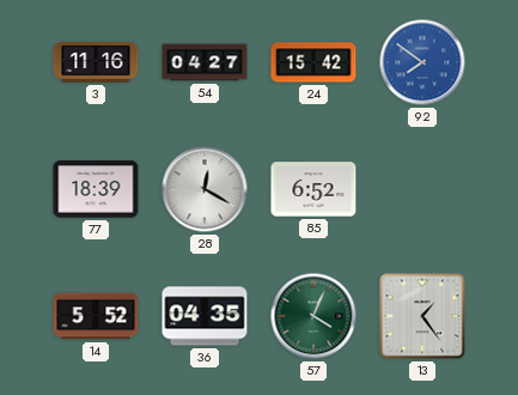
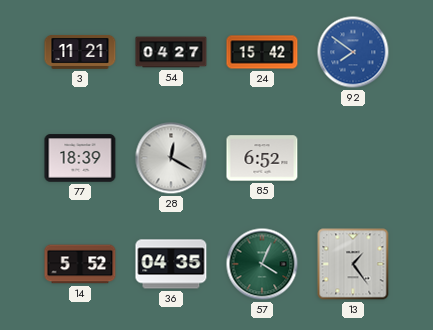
3: 11:16 -> 11:21 (80, 52)
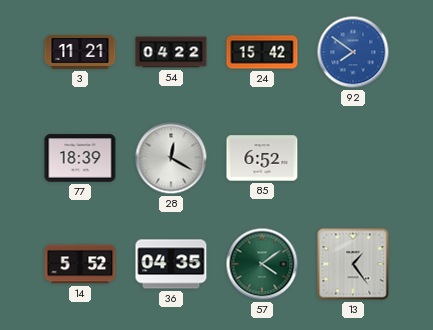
54: 04:27 -> 04:22 (171, 52)
57: 4:04 -> 4:09 (262, 264)
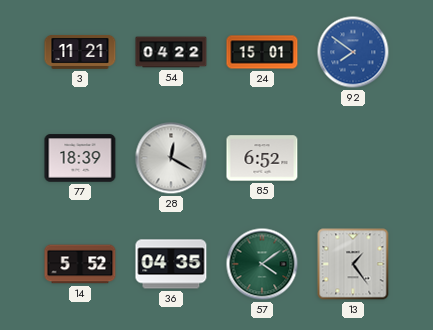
24: 15:42 -> 15:01 (262, 52)
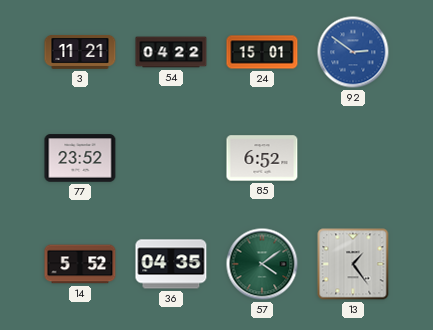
92: 7:51 -> 2:51 (353, 52)
77: 18:39 -> 23:52 (80, 158)
28: 12:20 -> none (171, 158)
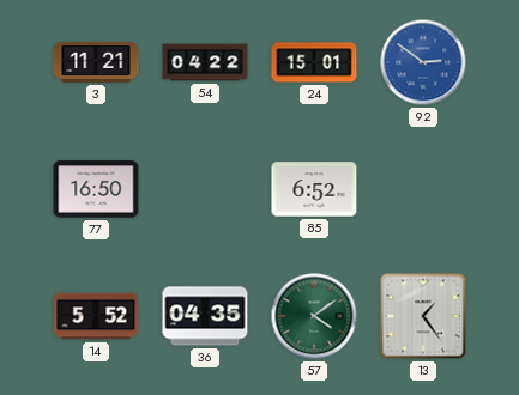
77: 23:52 -> 16:50 (96, 189)
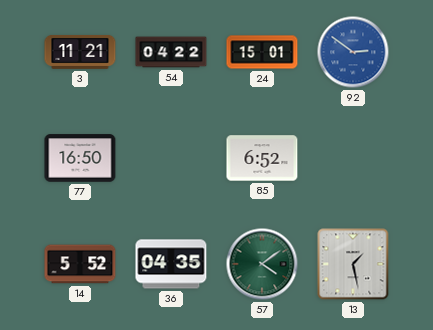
13: 1:24 -> 1:28 (353, 264)
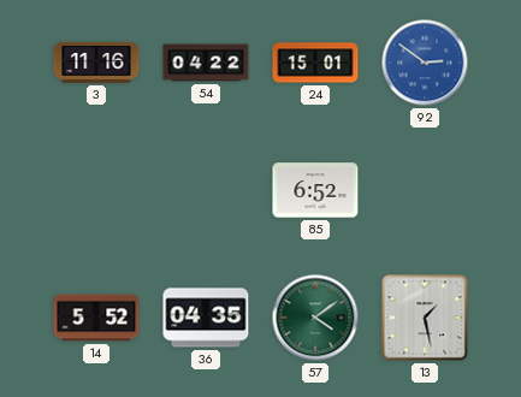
3: 11:21 -> 11:16 (96, 63)
77: 16:50 -> none (80, 158)
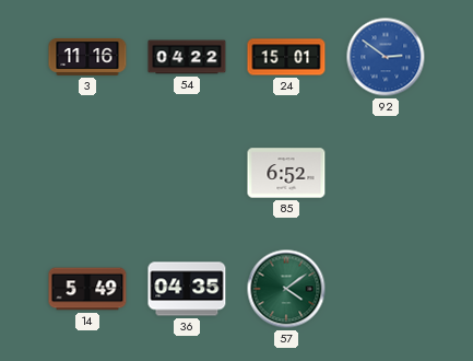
14: 5:52 -> 5:49 (87, 289)
13: 1:28 -> none (425, 318)
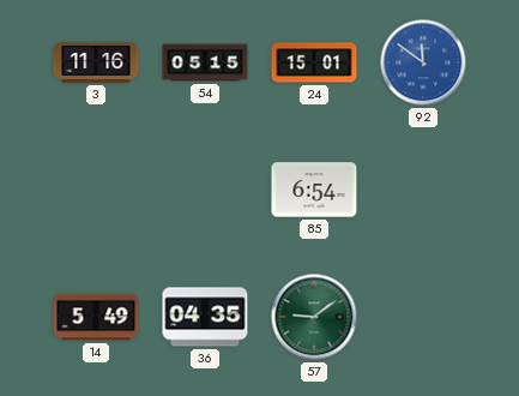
54: 04:22 -> 05:15 (205, 62)
92: 2:51 -> 11:51 (423, 62)
85: 6:52 -> 6:54 (314, 190)
57: 4:09 -> 9:09 (314, 317)
